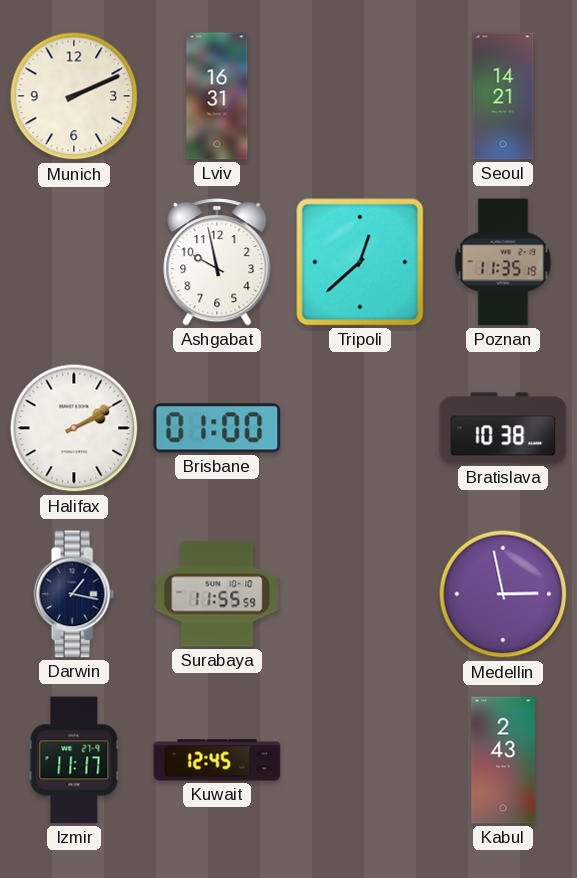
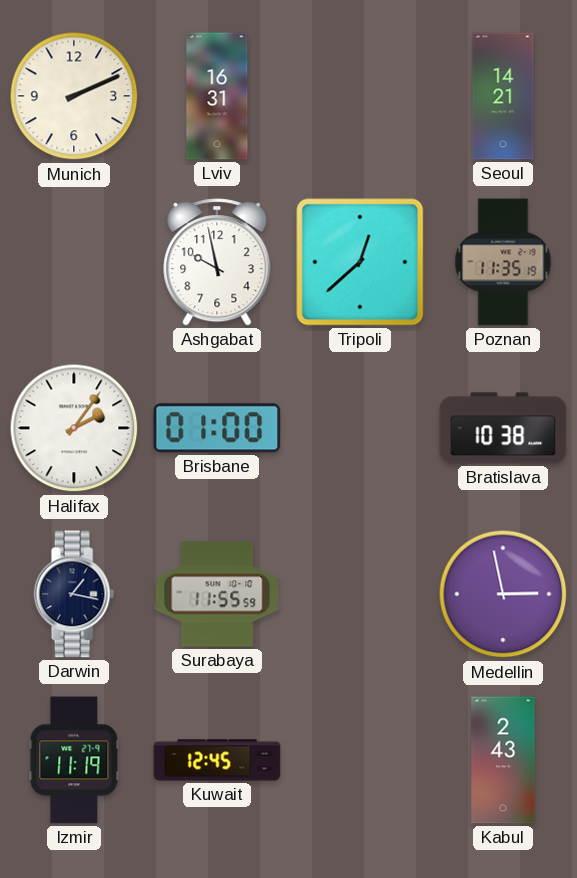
Halifax: 2:10 -> 2:06 (74, 428)
Izmir: 11:17 -> 11:19 (74, 760)
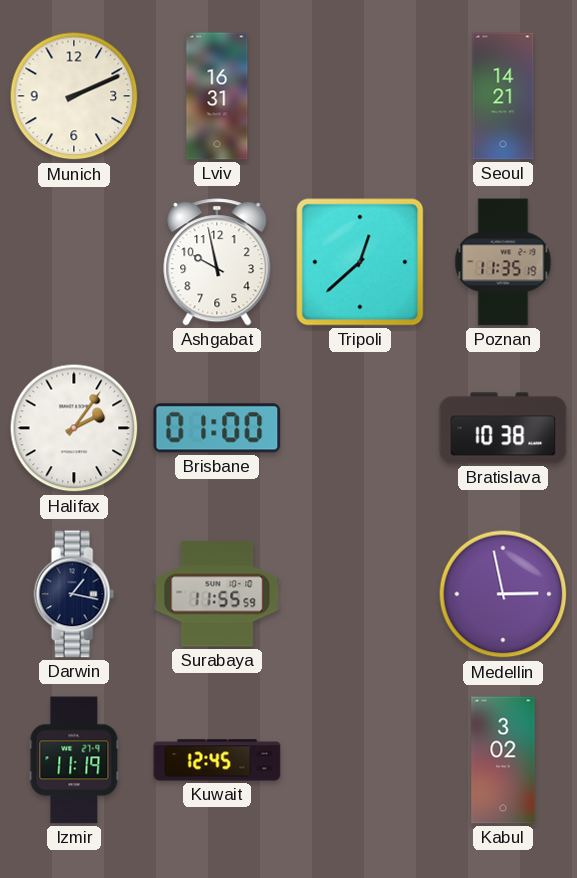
Kabul: 2:43 -> 3:02 (503, 760)
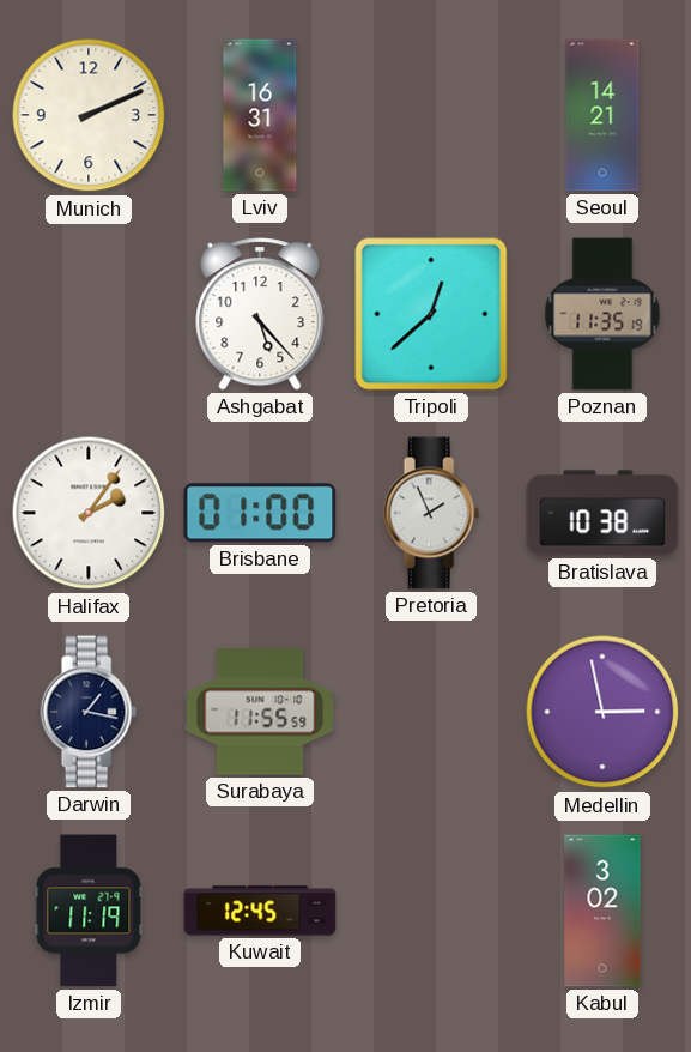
Ashgabat: 9:58 -> 5:23 (260, 314)
Pretoria: none -> 1:56 (431, 513)
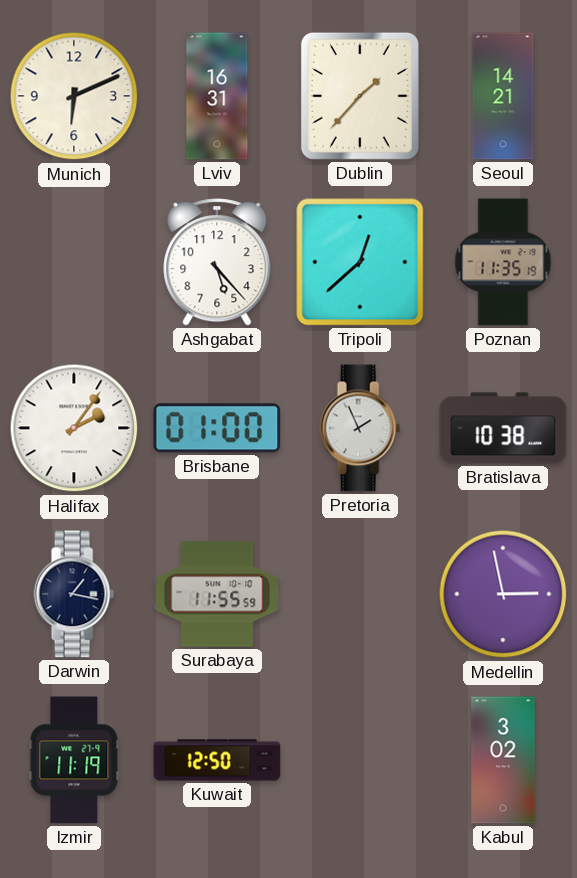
Munich: 2:11 -> 6:11 (74, 96)
Dublin: none -> 1:37 (360, 96)
Kuwait: 12:45 -> 12:50 (217, 760)
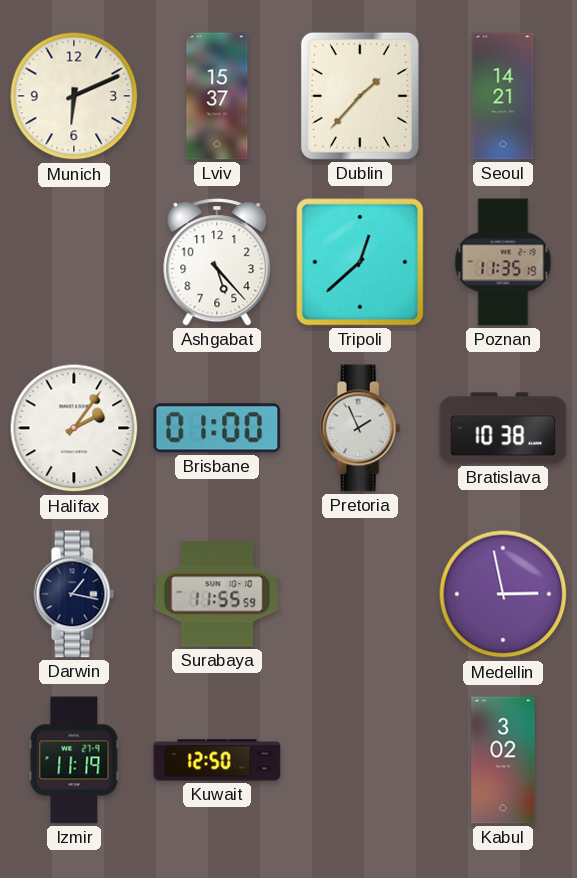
Lviv: 16:31 -> 15:37 (217, 96)
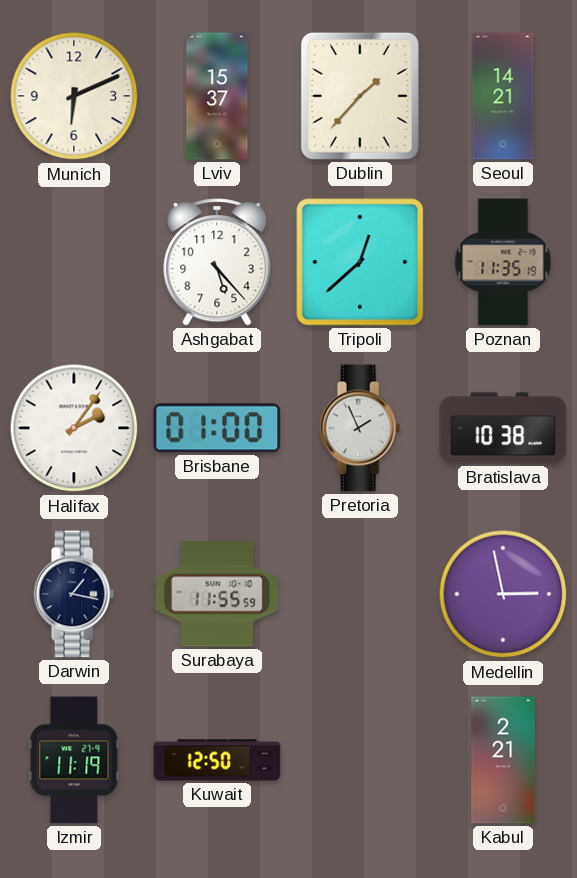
Kabul: 3:02 -> 2:21 (503, 760)
